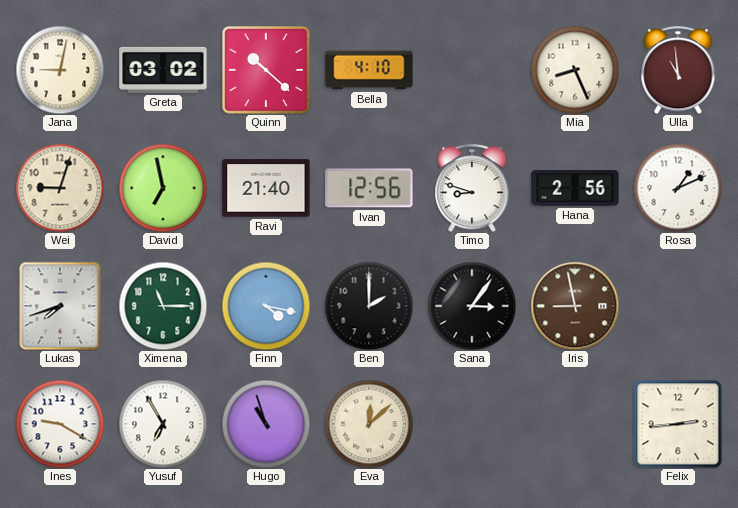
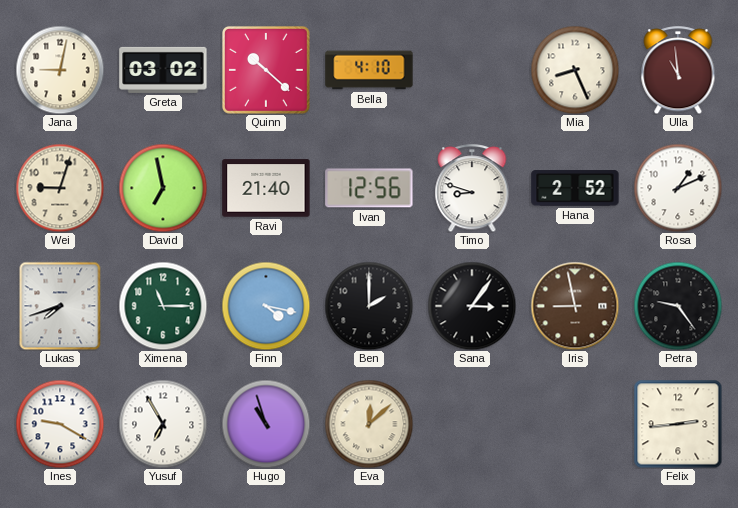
Hana: 2:56 -> 2:52 (575, 188)
Petra: none -> 9:24 (678, 306)
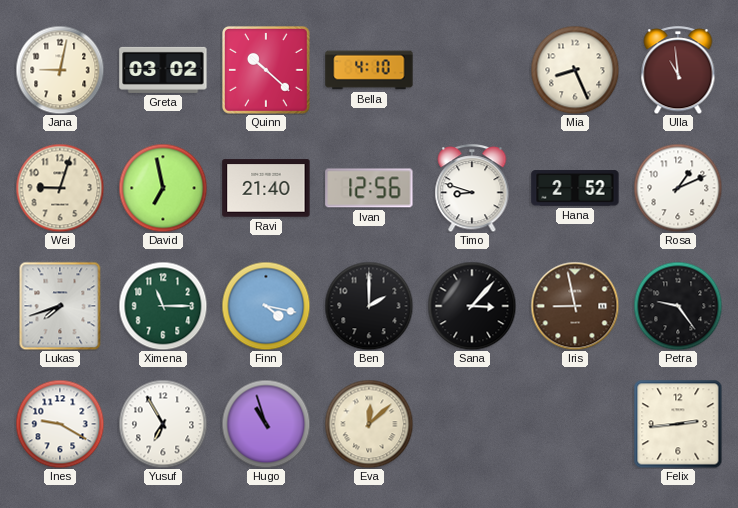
Sana: 3:06 -> 3:07 (472, 306)
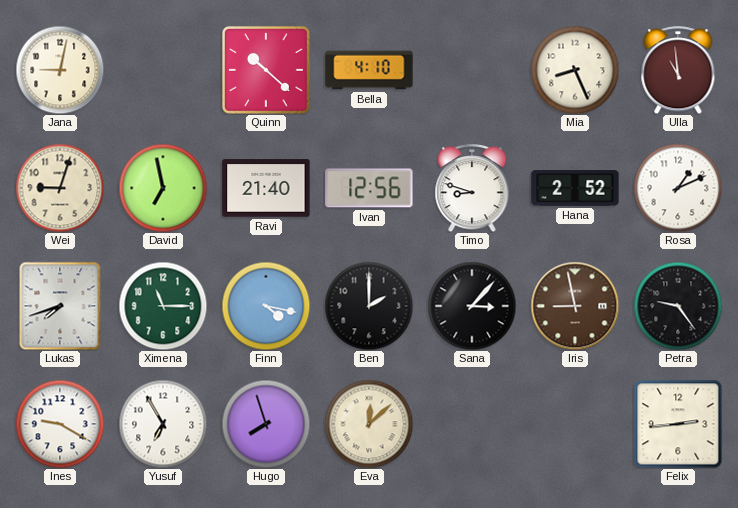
Greta: 03:02 -> none (163, 70)
Hugo: 10:57 -> 7:57 (266, 424)
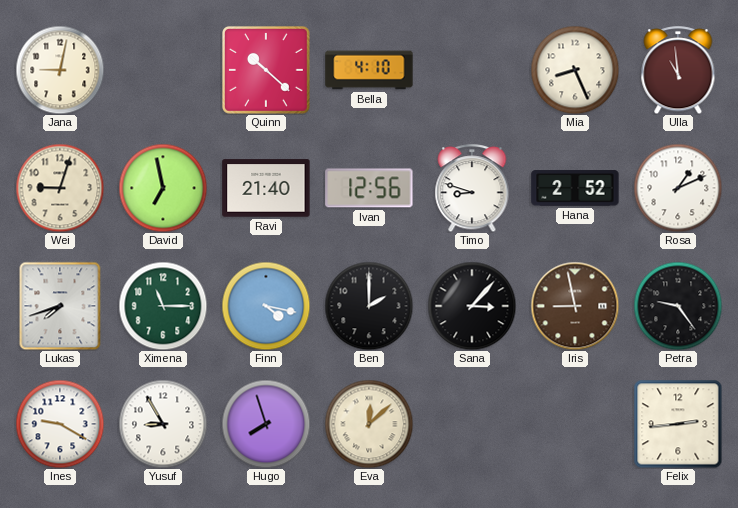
Yusuf: 6:55 -> 8:55 (163, 424)
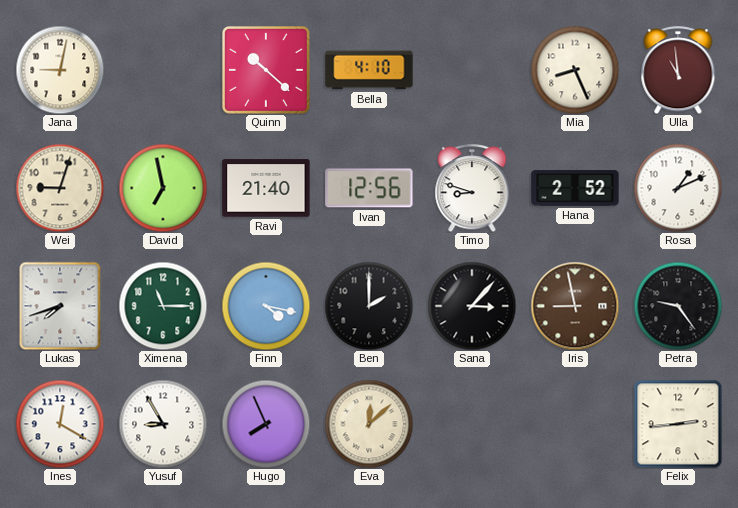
Ines: 9:20 -> 12:20 (60, 424)
Hugo: 7:57 -> 7:56 (266, 424)
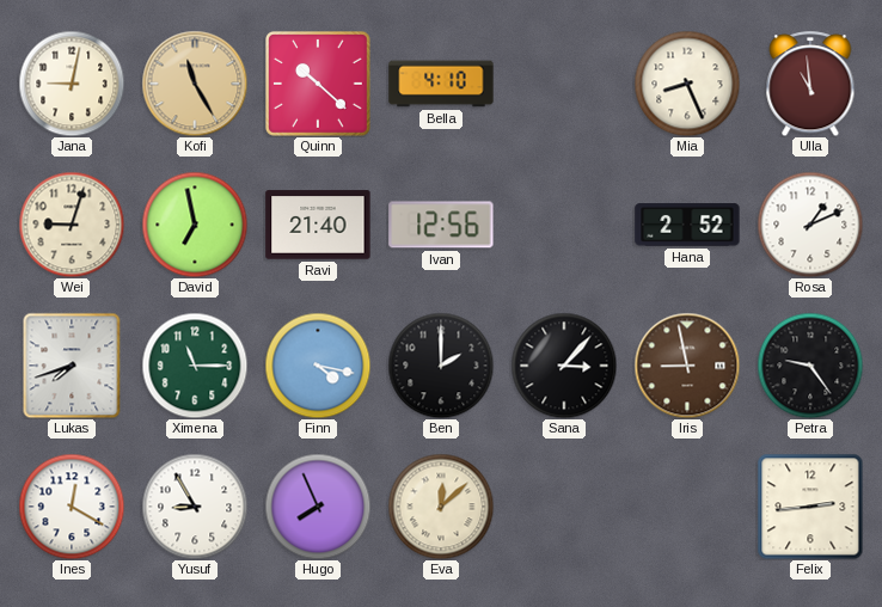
Kofi: none -> 11:25 (195, 84)
Timo: 8:48 -> none (472, 188)
